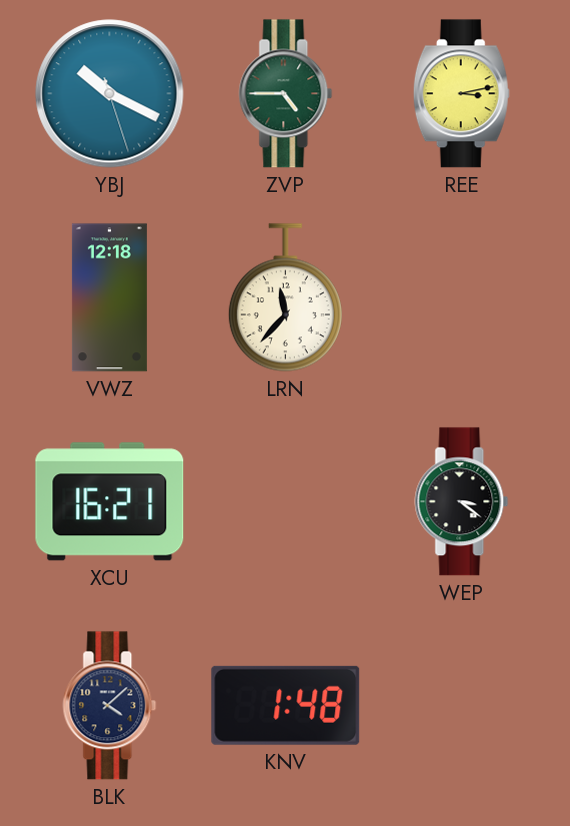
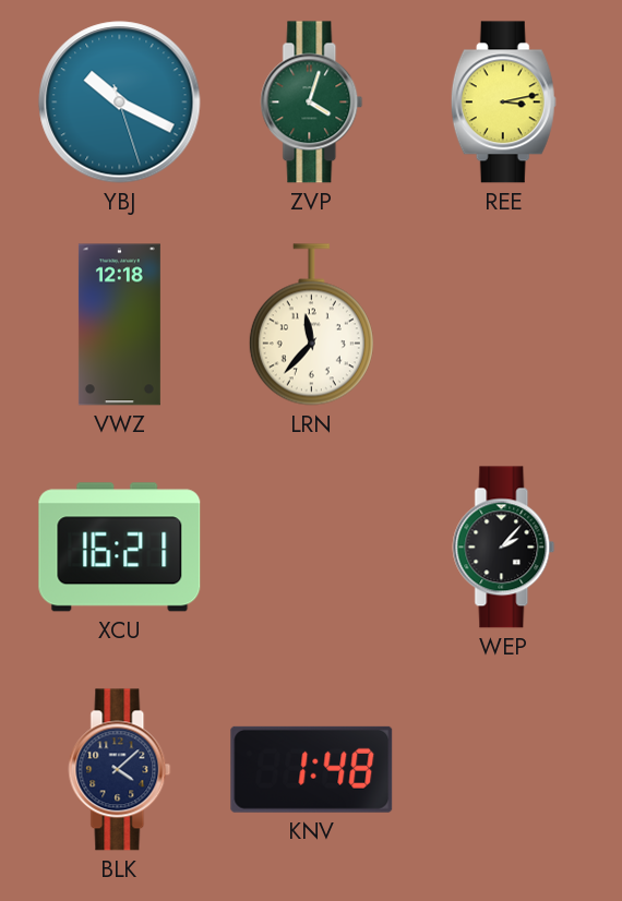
ZVP: 4:45 -> 4:03 (312, 103)
WEP: 3:21 -> 2:07 (504, 548)
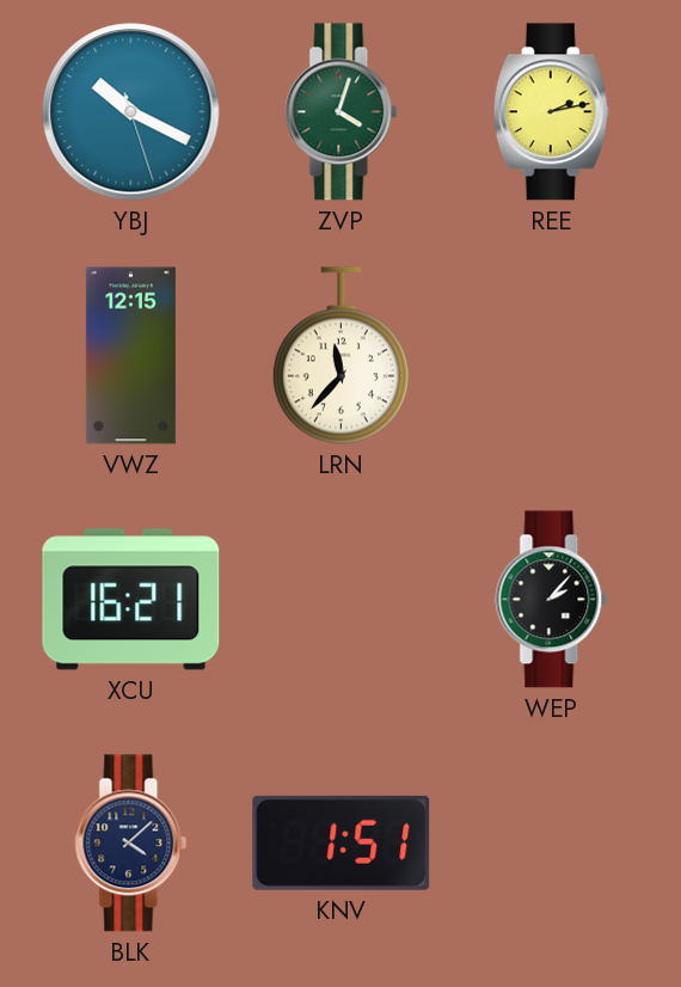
REE: 3:13 -> 2:13 (551, 112)
VWZ: 12:18 -> 12:15 (130, 356)
KNV: 1:48 -> 1:51 (342, 842)
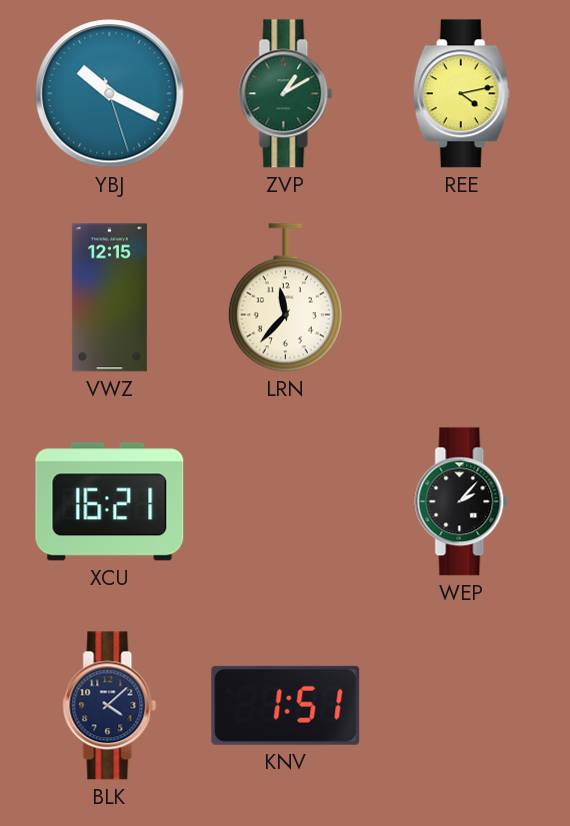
ZVP: 4:03 -> 1:10 (286, 94)
REE: 2:13 -> 4:13 (461, 94)
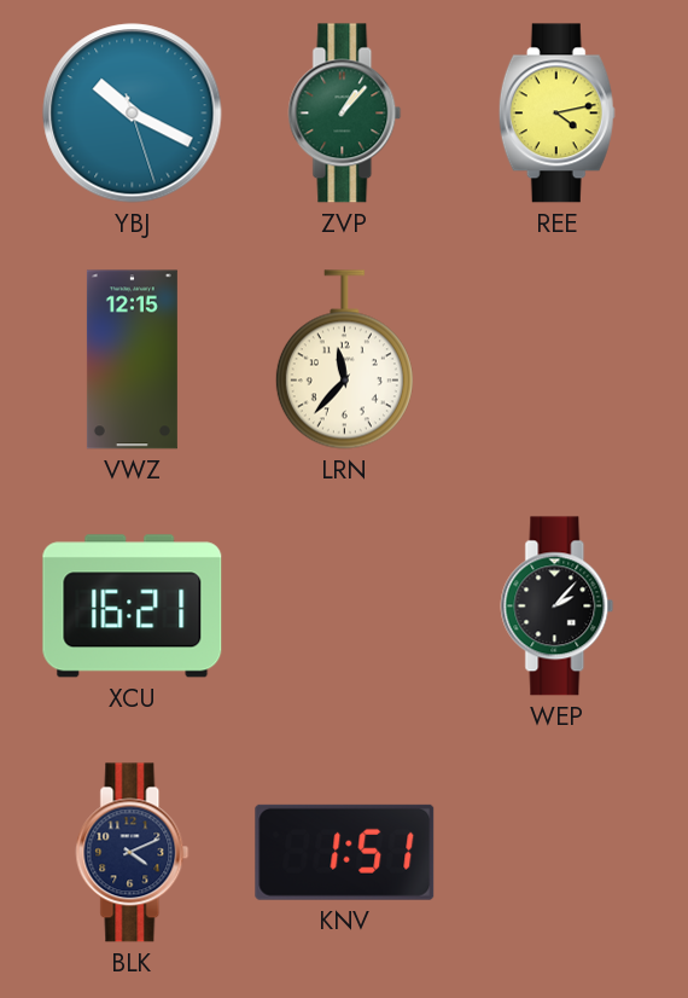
ZVP: 1:10 -> 1:07 (345, 114)
BLK: 4:08 -> 4:11 (133, 853)
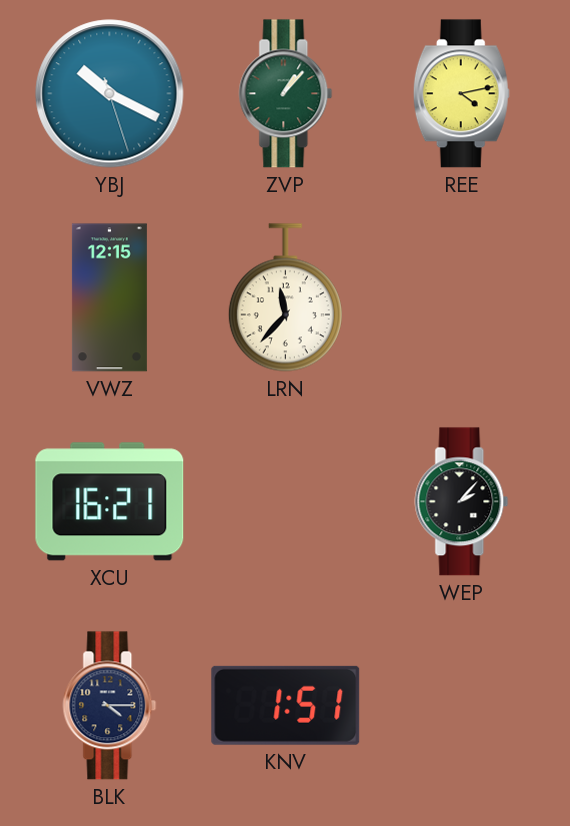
BLK: 4:11 -> 4:15 (110, 706)
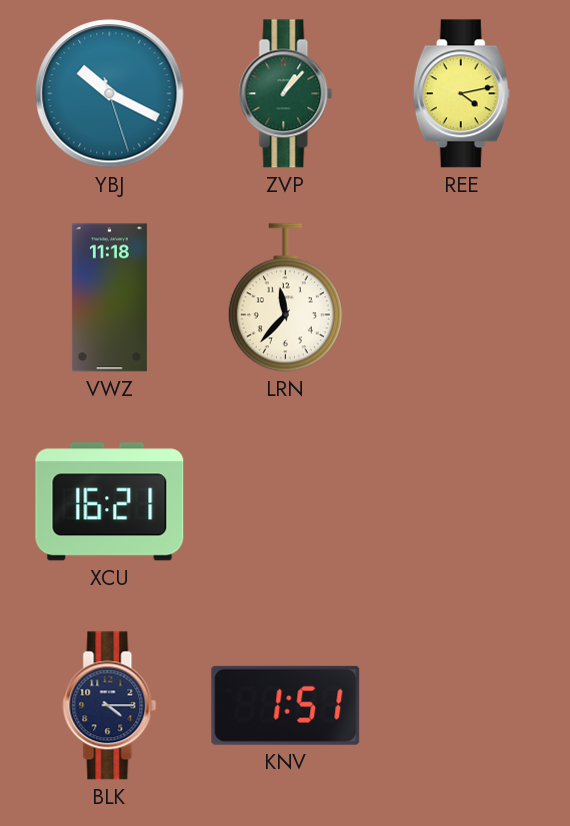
VWZ: 12:15 -> 11:18 (109, 298)
WEP: 2:07 -> none (462, 502)
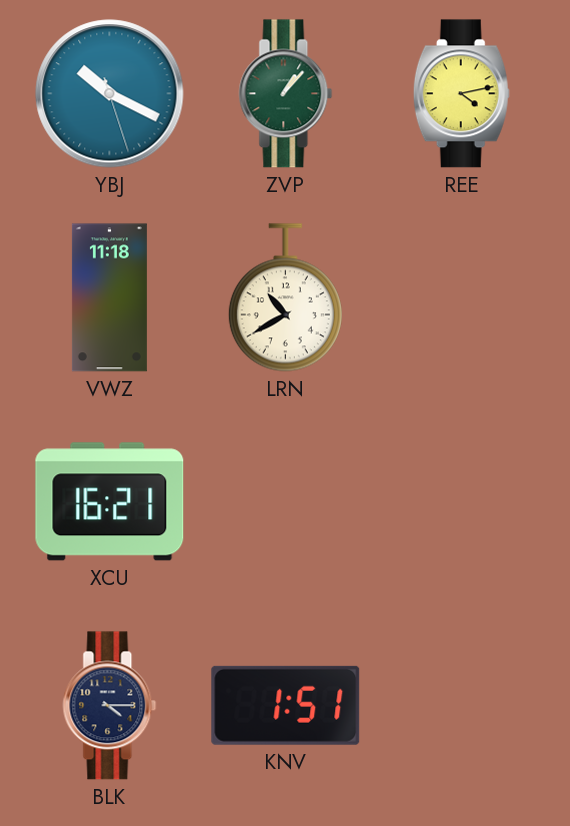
LRN: 11:37 -> 10:40 (285, 298)
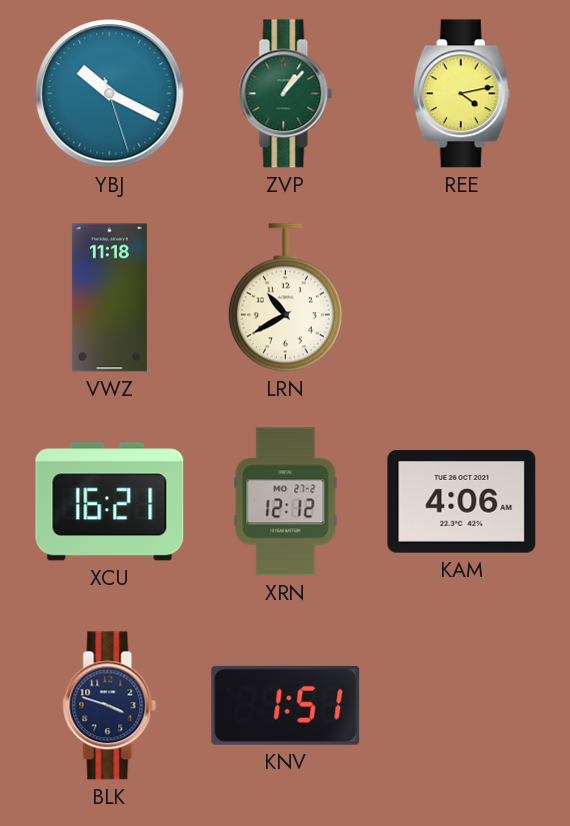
XRN: none -> 12:12 (286, 502)
KAM: none -> 4:06 (462, 502)
BLK: 4:15 -> 3:48 (110, 706)
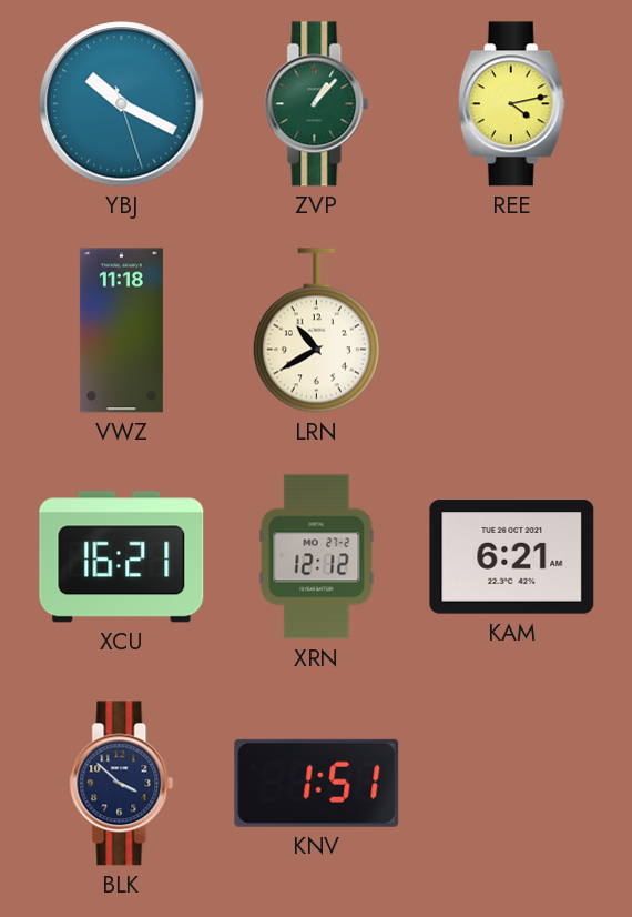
KAM: 4:06 -> 6:21 (512, 557)
BLK: 3:48 -> 3:52 (122, 784)
